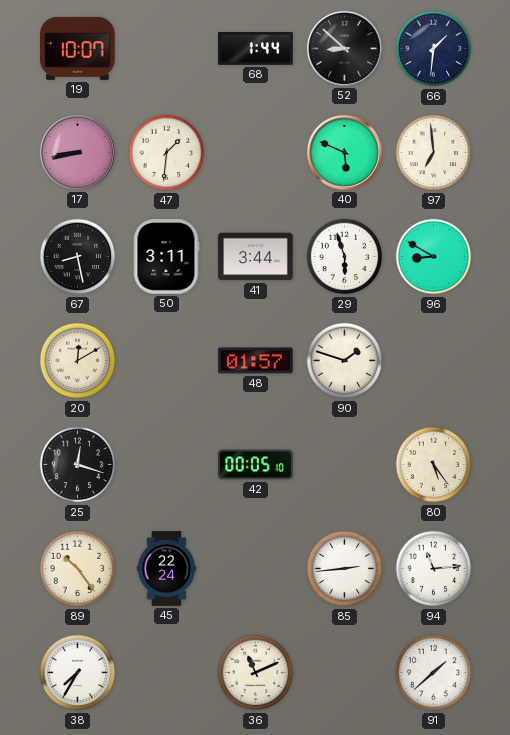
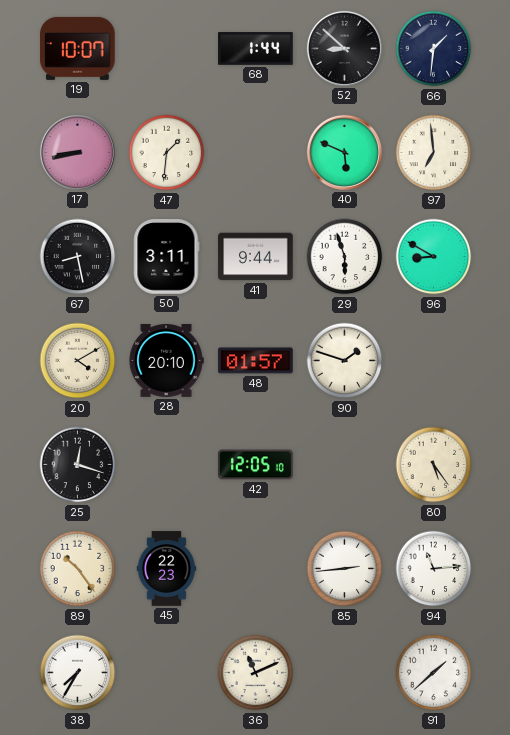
41: 3:44 -> 9:44 (256, 257)
20: 12:10 -> 4:10 (78, 361)
28: none -> 20:10 (166, 361)
42: 00:05 -> 12:05 (256, 465)
45: 22:24 -> 22:23 (167, 569)
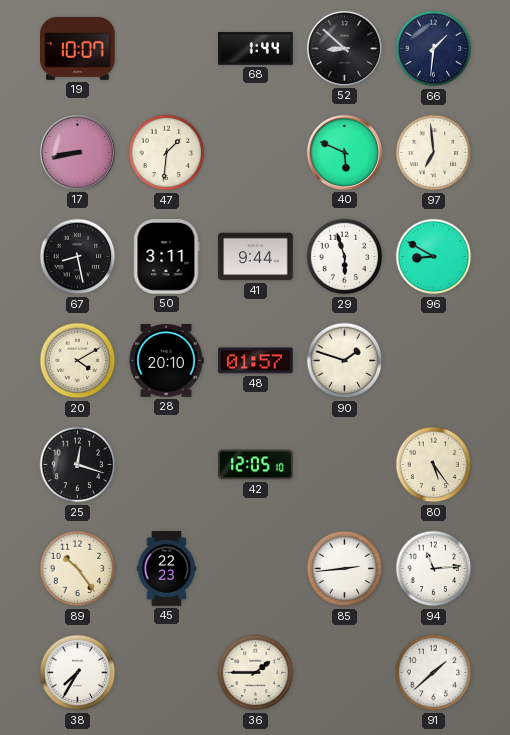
36: 11:11 -> 1:45 (256, 673)
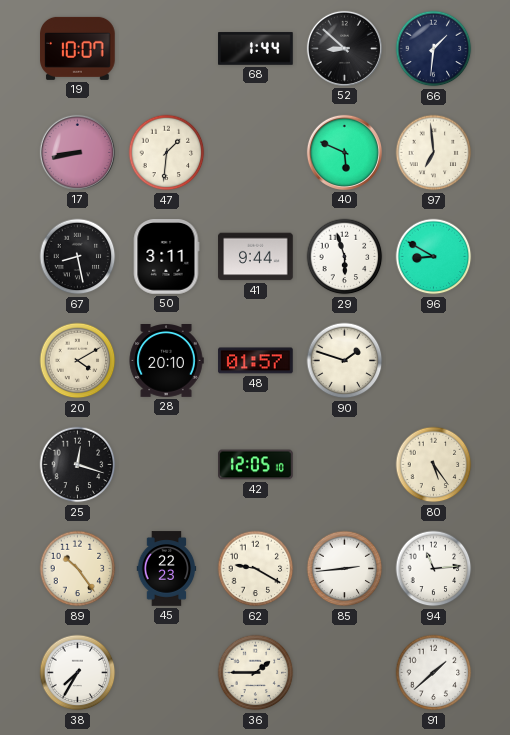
62: none -> 9:20 (256, 569)
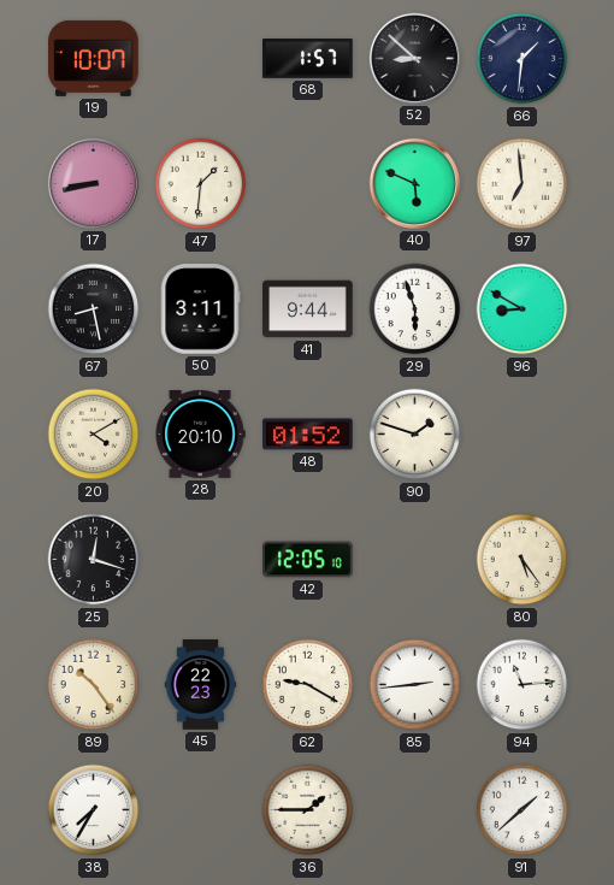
68: 1:44 -> 1:57 (308, 59)
48: 01:57 -> 01:52 (308, 435)
